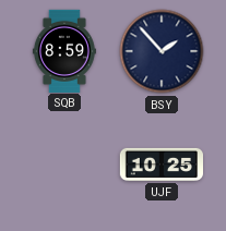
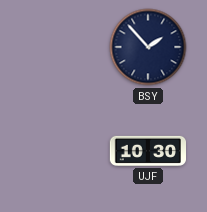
SQB: 8:59 -> none (64, 50)
UJF: 10:25 -> 10:30 (147, 151)
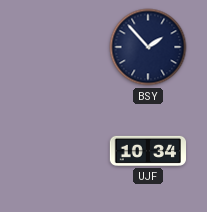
UJF: 10:30 -> 10:34 (147, 151)
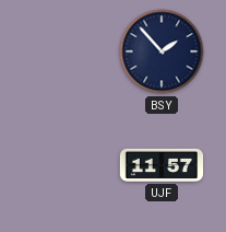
UJF: 10:34 -> 11:57 (160, 165)
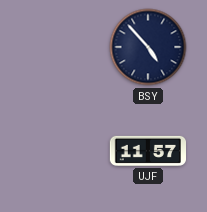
BSY: 1:53 -> 4:53 (148, 47)
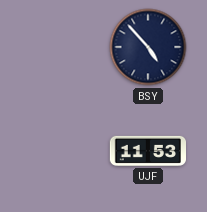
UJF: 11:57 -> 11:53 (147, 151)
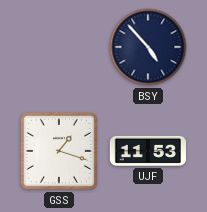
GSS: none -> 1:18 (59, 151)
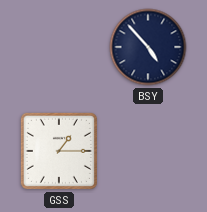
GSS: 1:18 -> 1:15 (59, 151)
UJF: 11:53 -> none (147, 151)
